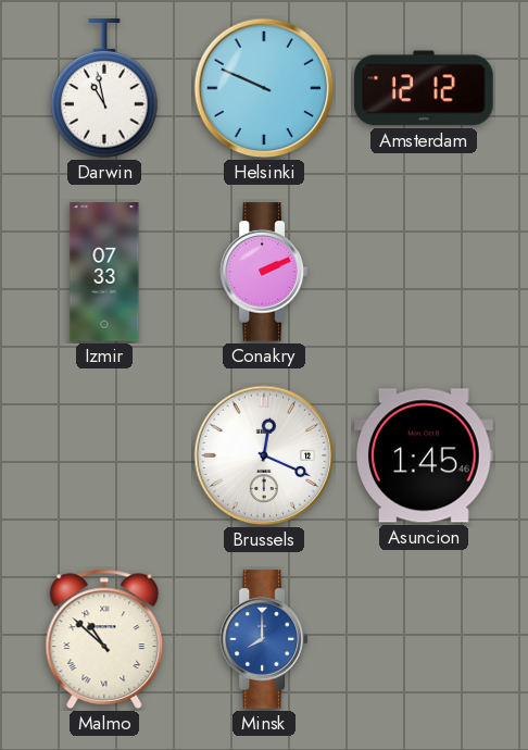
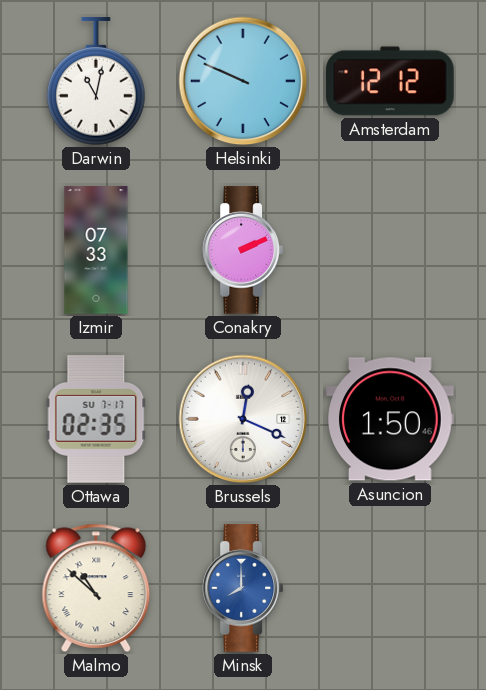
Darwin: 10:58 -> 11:02 (96, 82)
Ottawa: none -> 02:35 (96, 419)
Asuncion: 1:45 -> 1:50 (390, 419)
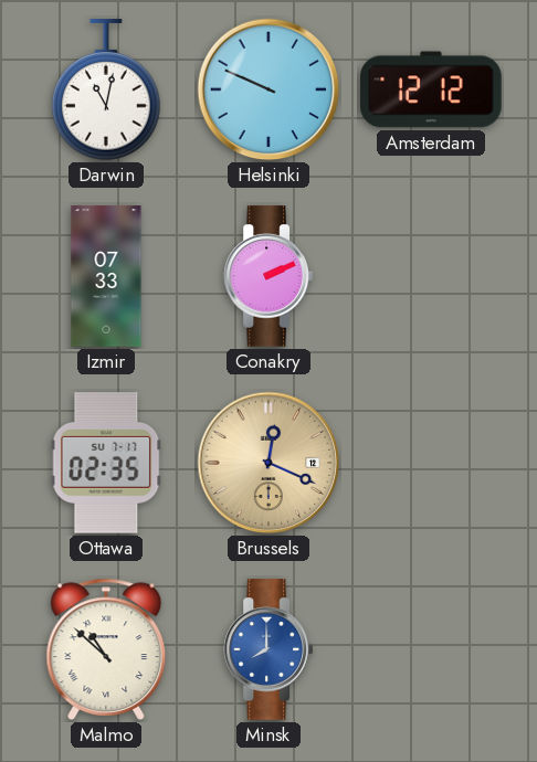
Brussels dial: white -> champagne (268, 463)
Asuncion: 1:50 -> none (390, 419)
